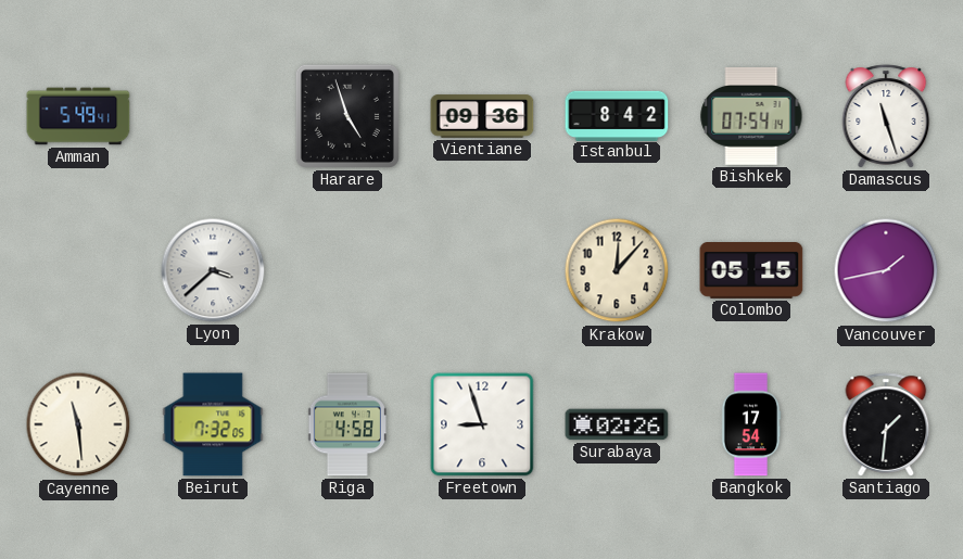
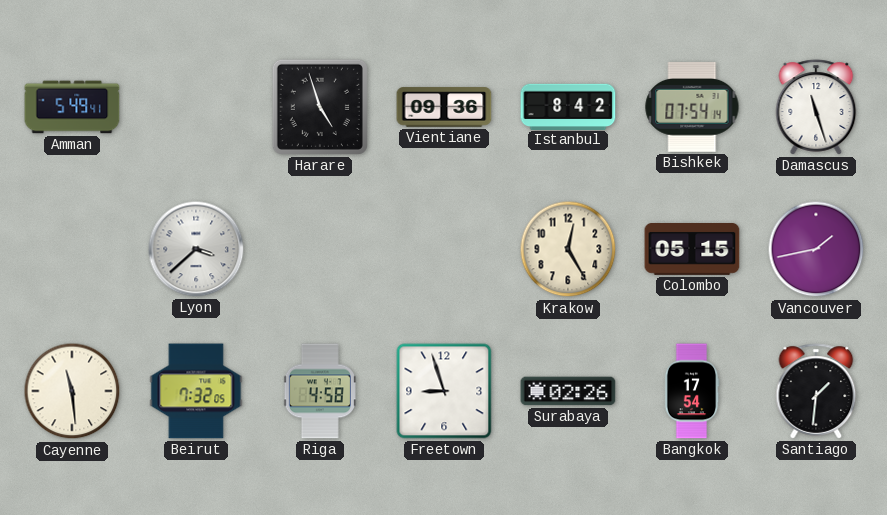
Krakow: 12:07 -> 12:25 (568, 249)
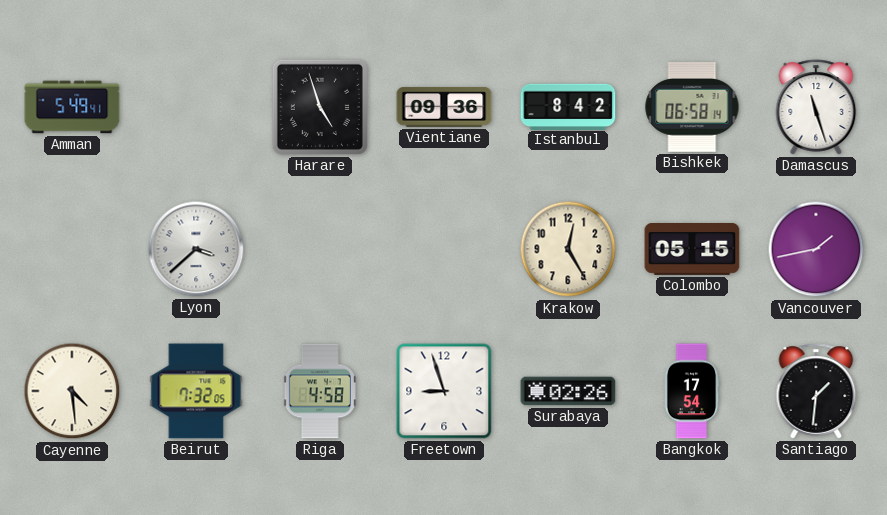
Bishkek: 07:54 -> 06:58 (692, 107)
Cayenne: 11:29 -> 4:29 (72, 391)
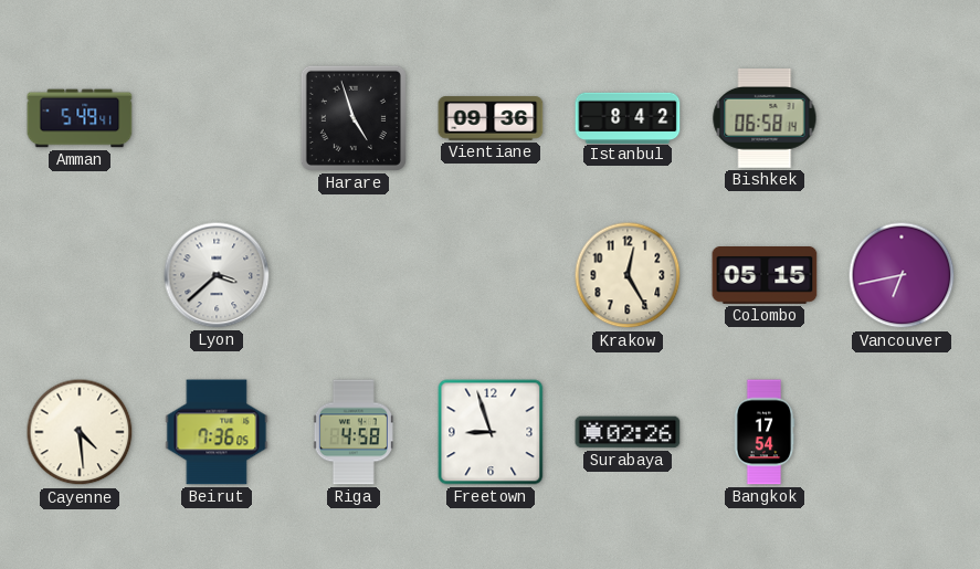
Damascus: 11:27 -> none (816, 107)
Vancouver: 1:43 -> 6:43 (902, 275)
Beirut: 7:32 -> 7:36 (217, 432)
Santiago: 1:31 -> none (816, 391)
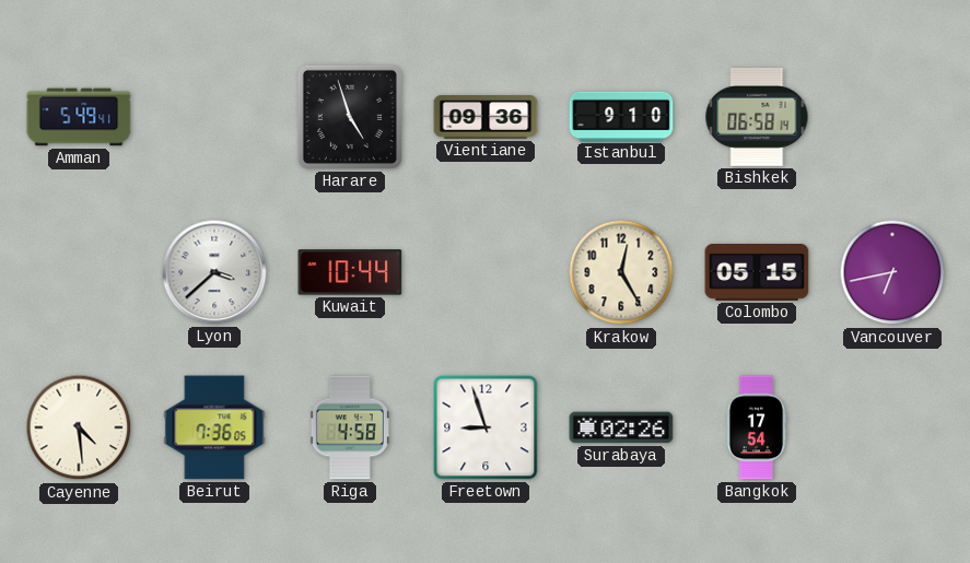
Istanbul: 8:42 -> 9:10 (621, 116)
Kuwait: none -> 10:44 (350, 272)
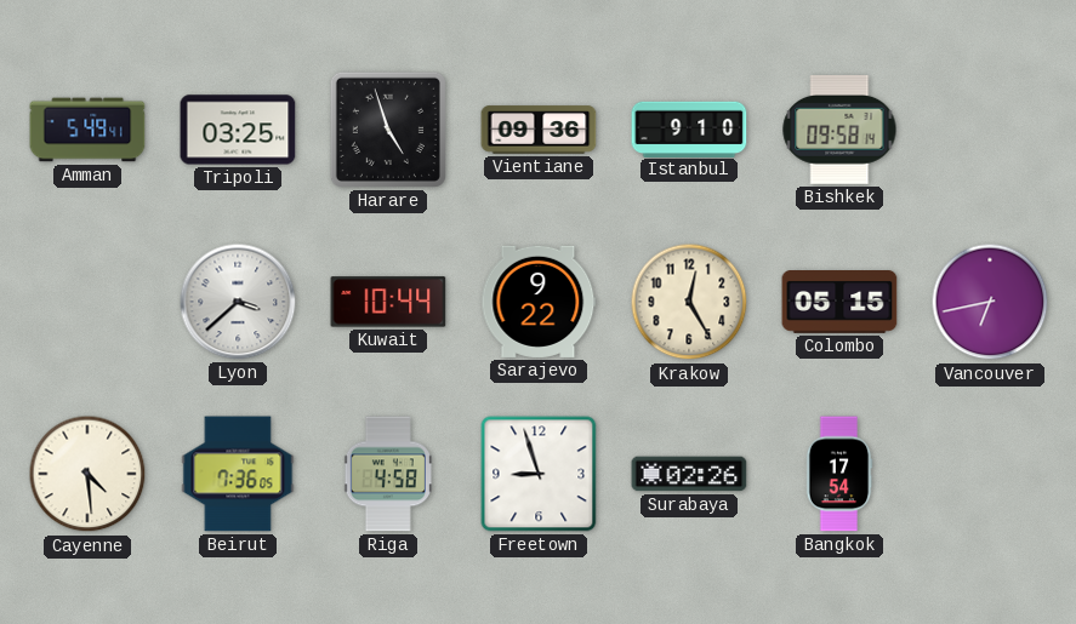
Tripoli: none -> 03:25 (238, 130)
Bishkek: 06:58 -> 09:58 (839, 130)
Sarajevo: none -> 9:22 (539, 302)
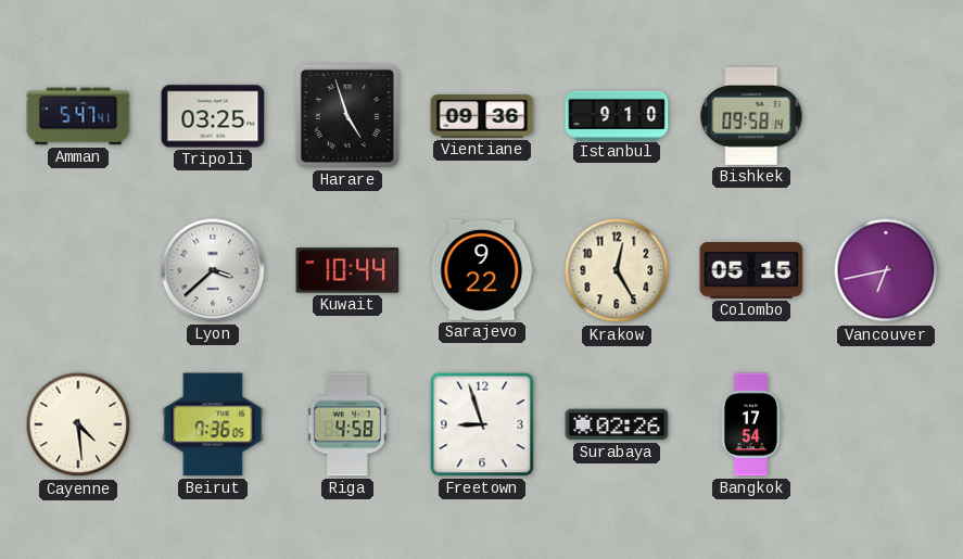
Amman: 5:49 -> 5:47 (78, 116)
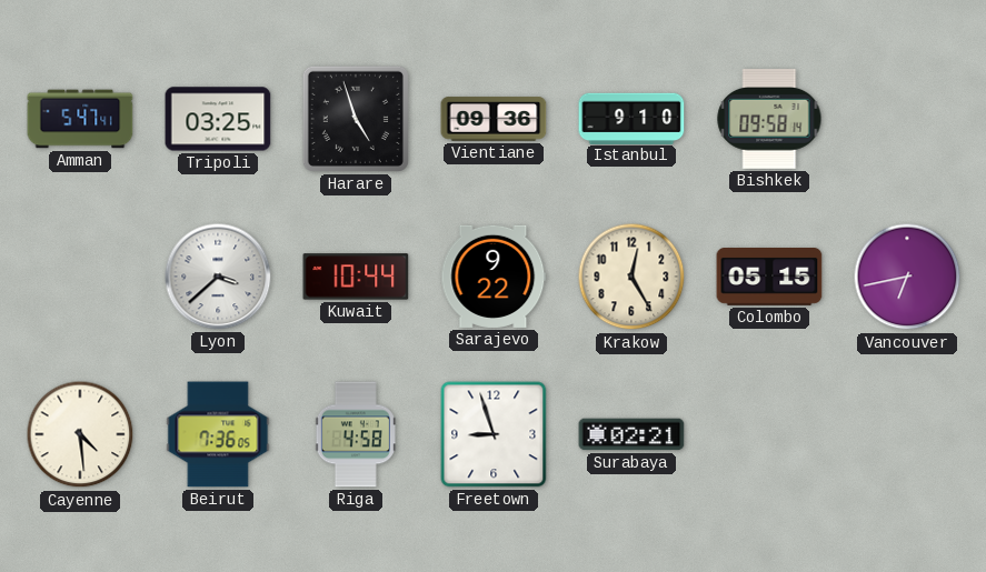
Surabaya: 02:26 -> 02:21 (631, 434)
Bangkok: 17:54 -> none (751, 424)
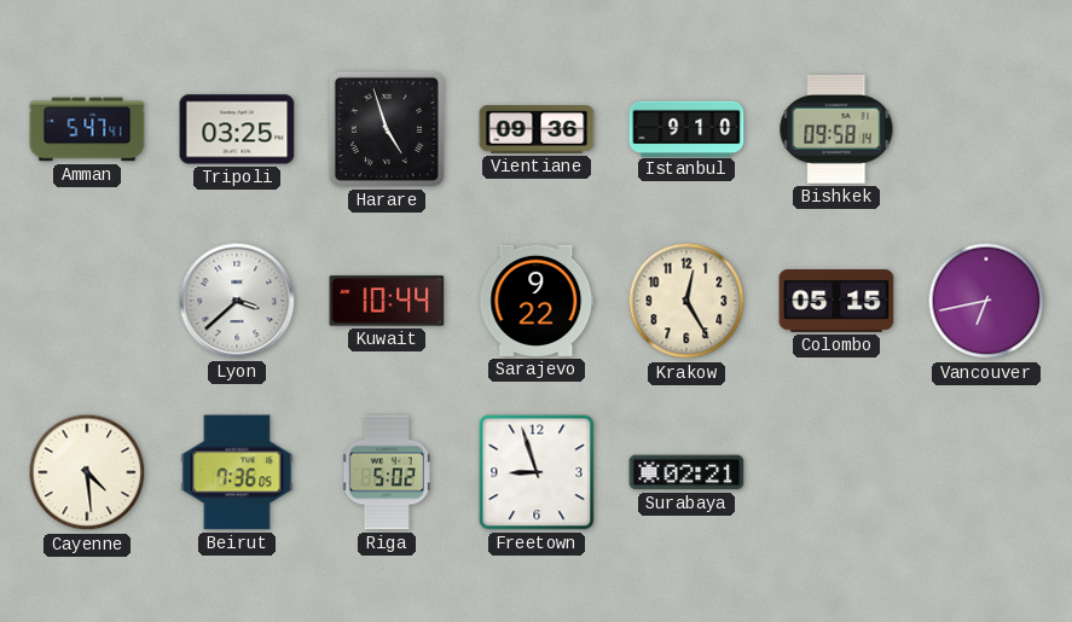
Riga: 4:58 -> 5:02 (387, 472)
